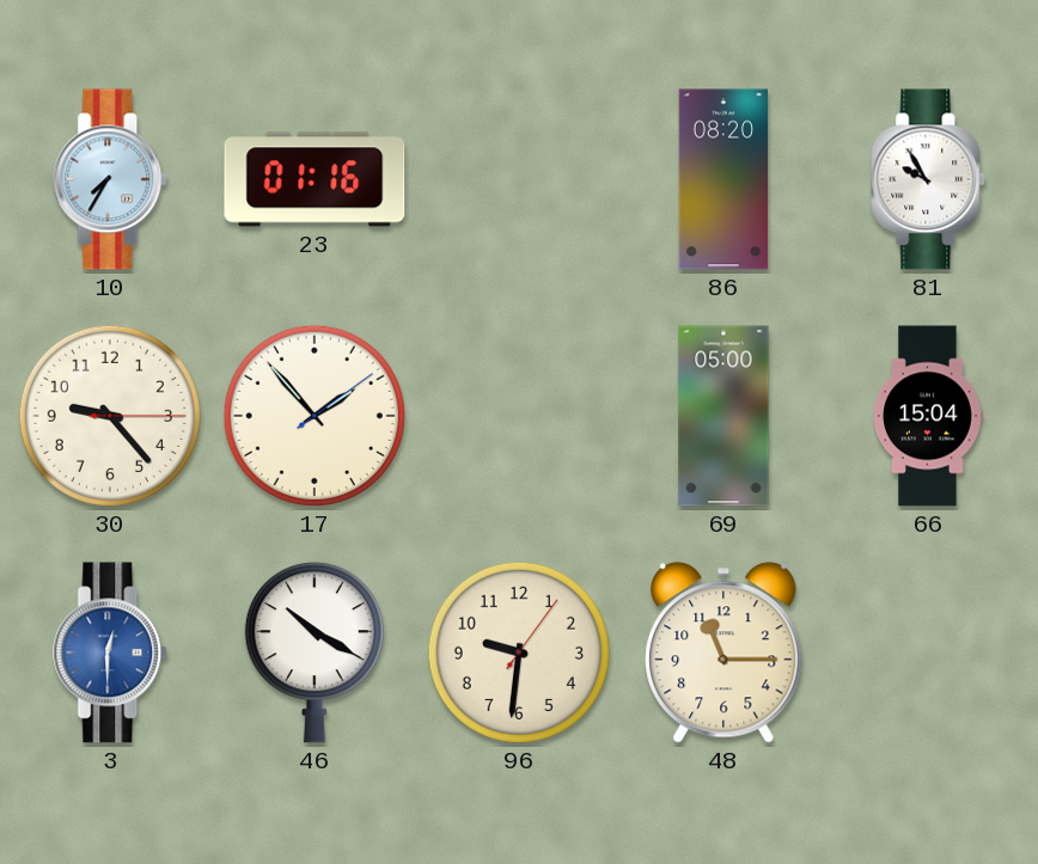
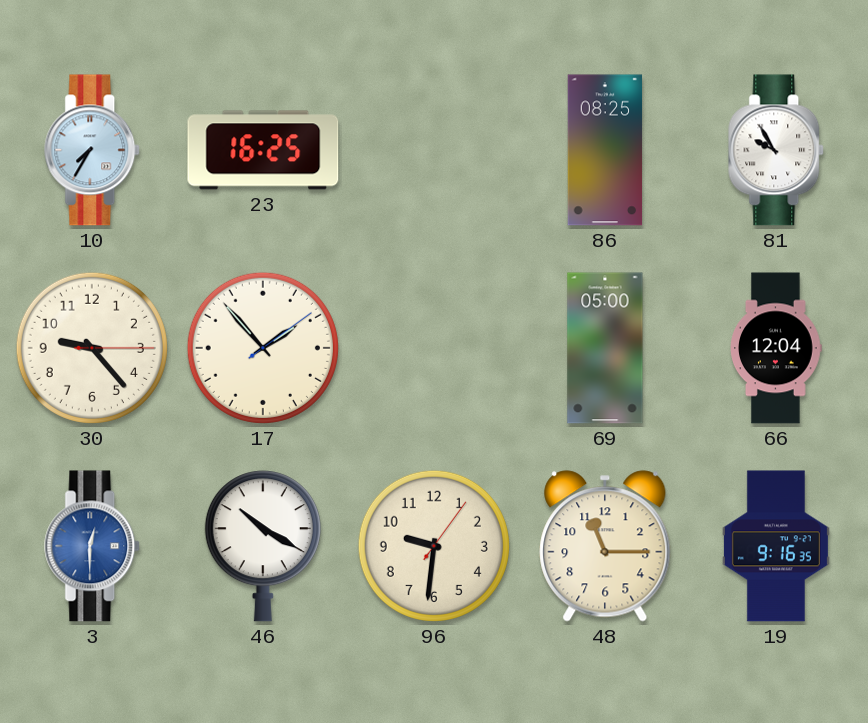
23: 01:16 -> 16:25 (263, 150)
86: 08:20 -> 08:25 (605, 150)
66: 15:04 -> 12:04 (776, 348)
19: none -> 9:16 (776, 546)
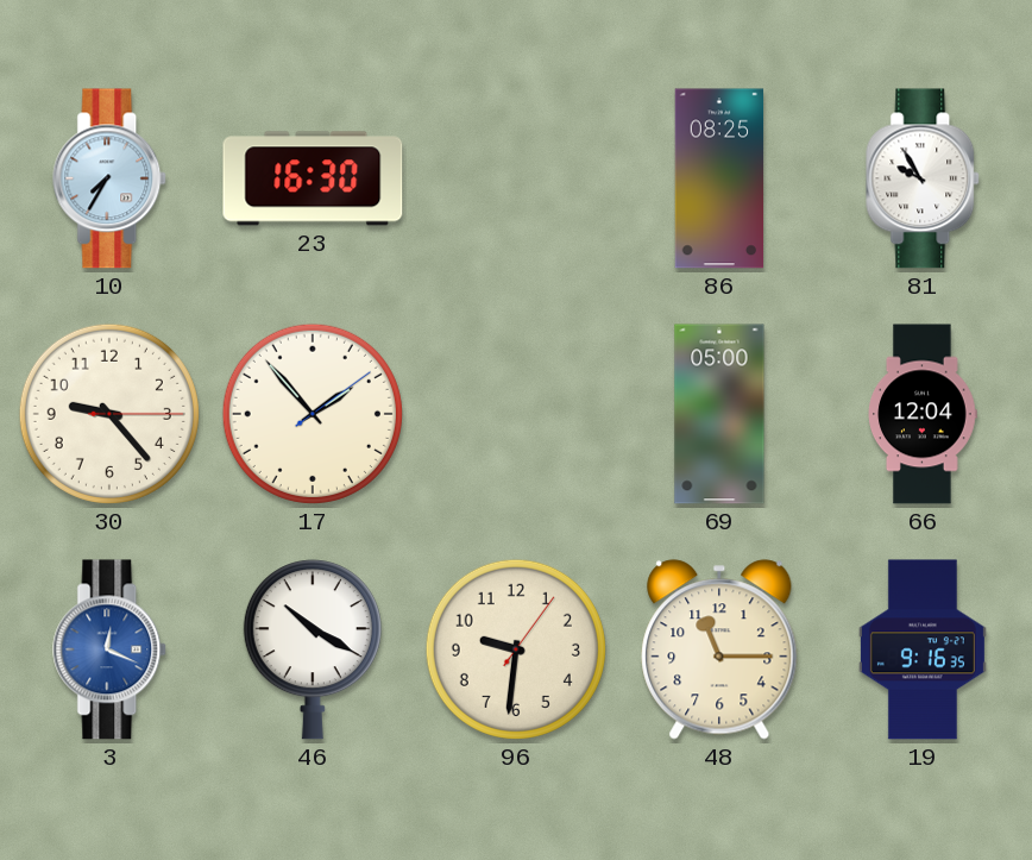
23: 16:25 -> 16:30 (313, 178)
3: 12:30 -> 12:19 (111, 649)
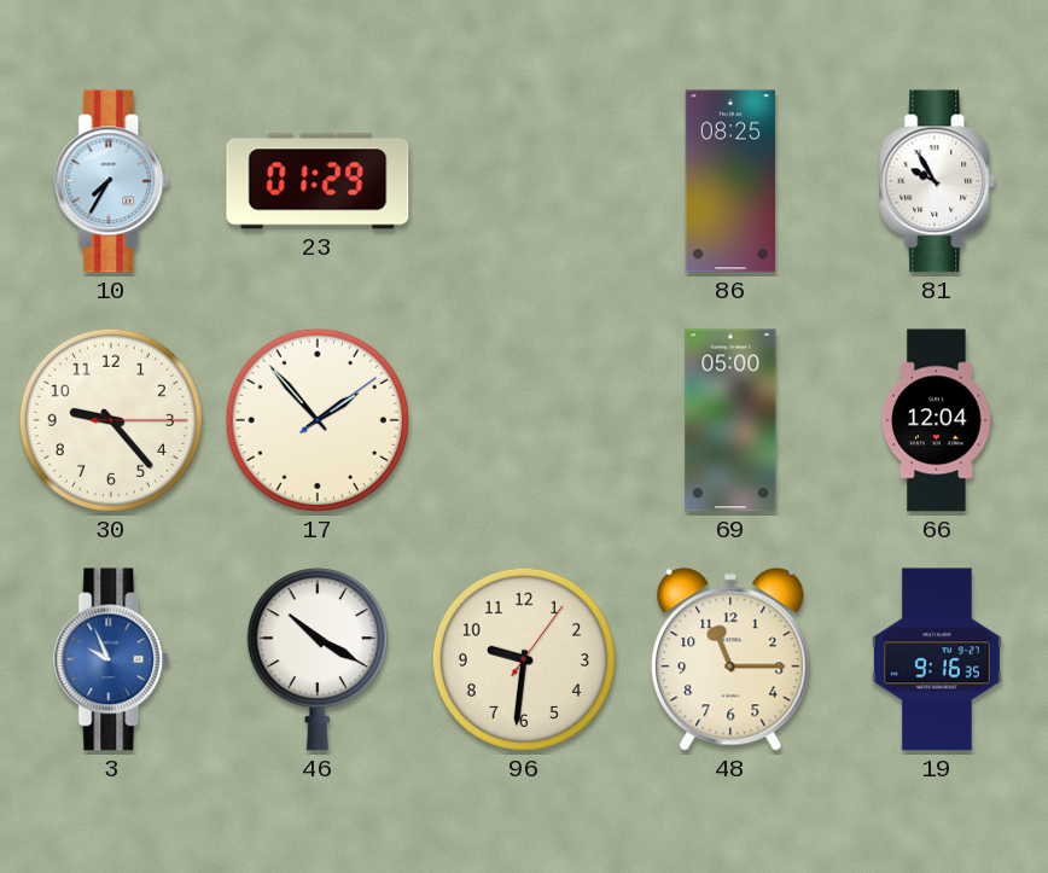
23: 16:30 -> 01:29 (318, 181)
3: 12:19 -> 9:56 (112, 659)
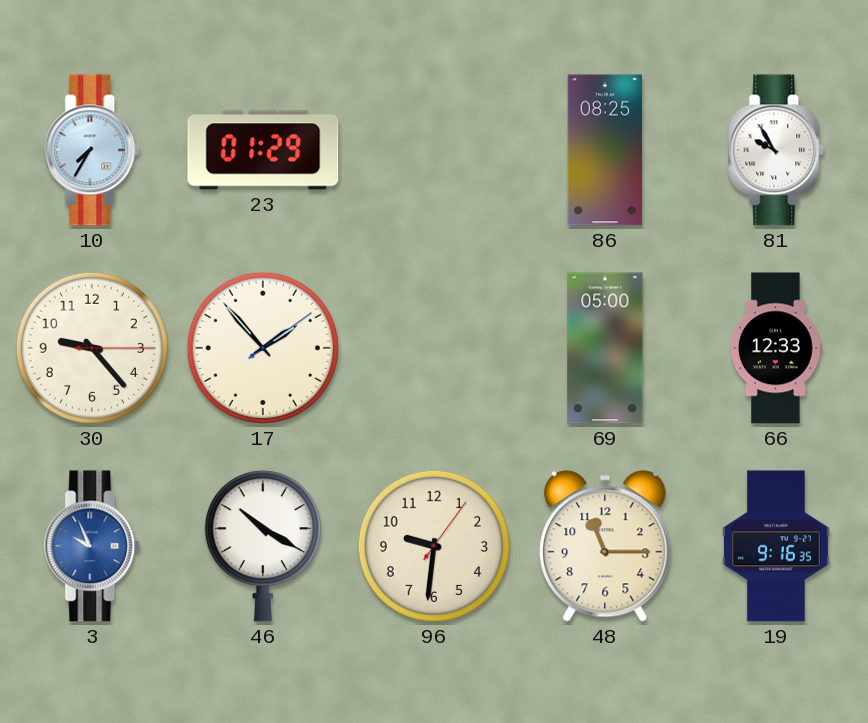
66: 12:04 -> 12:33 (776, 348)
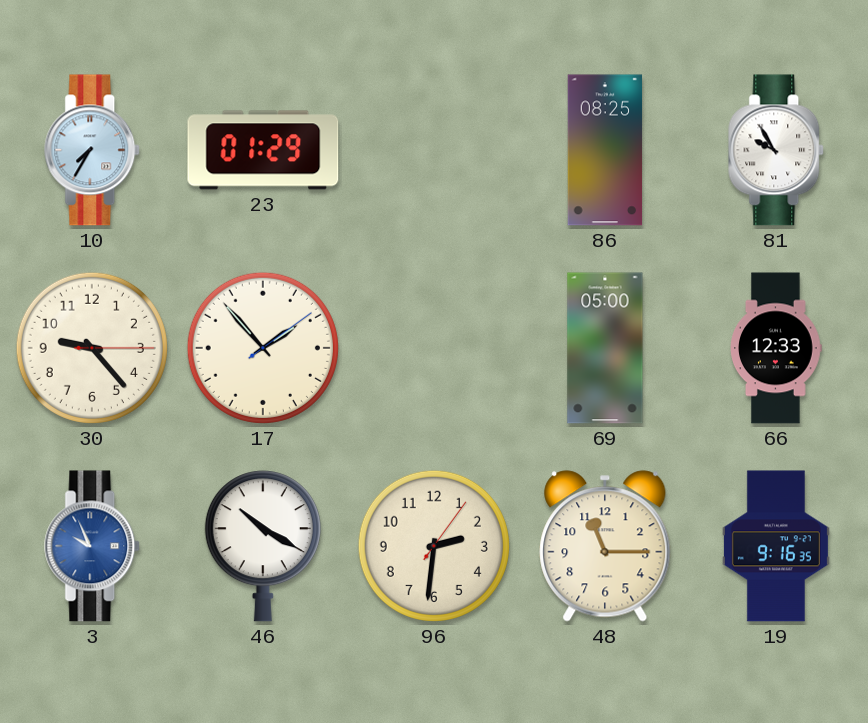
96: 9:31 -> 2:31 (434, 546)
